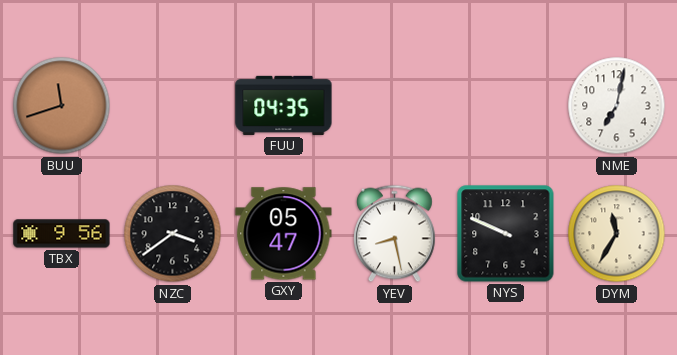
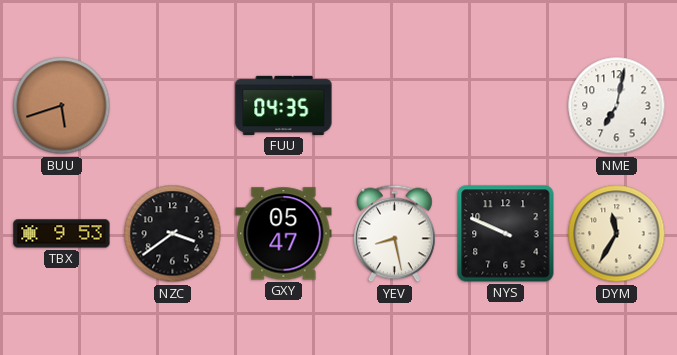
BUU: 11:42 -> 5:42 (62, 106)
TBX: 9:56 -> 9:53 (62, 234)
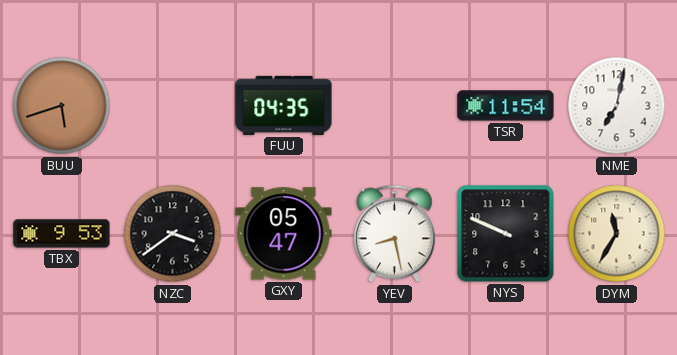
TSR: none -> 11:54 (506, 106)
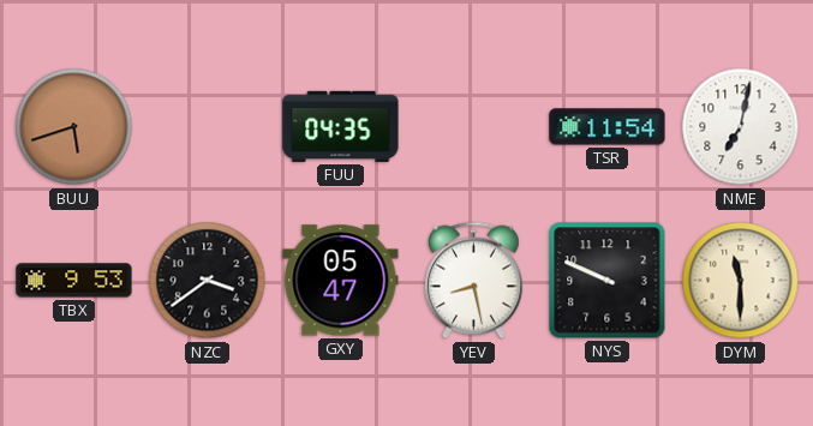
DYM: 11:35 -> 11:30 (741, 281)
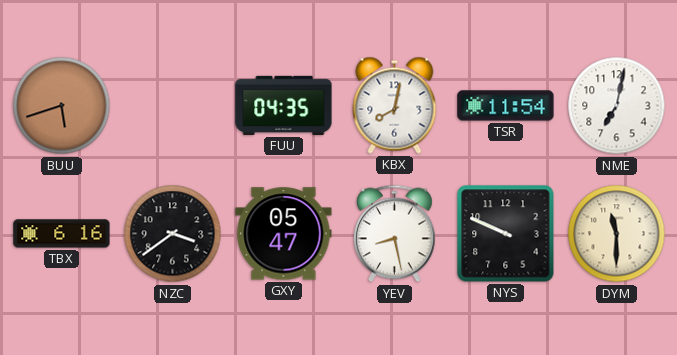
KBX: none -> 8:02 (395, 105)
TBX: 9:53 -> 6:16 (62, 234)
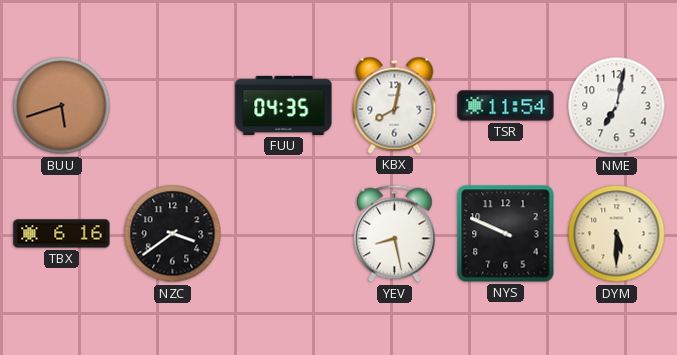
GXY: 05:47 -> none (284, 234)
DYM: 11:30 -> 5:30 (617, 234)
